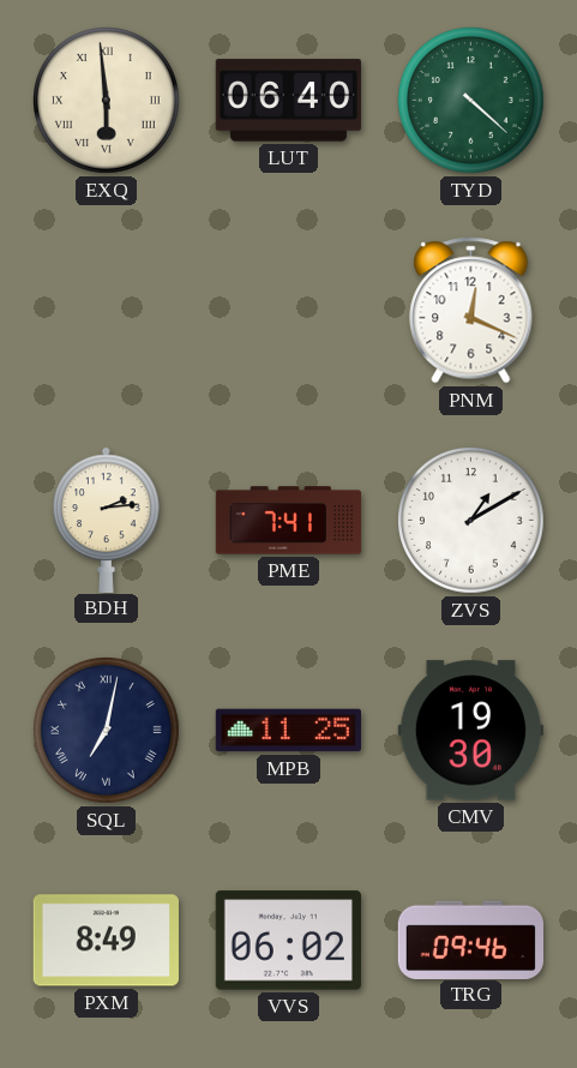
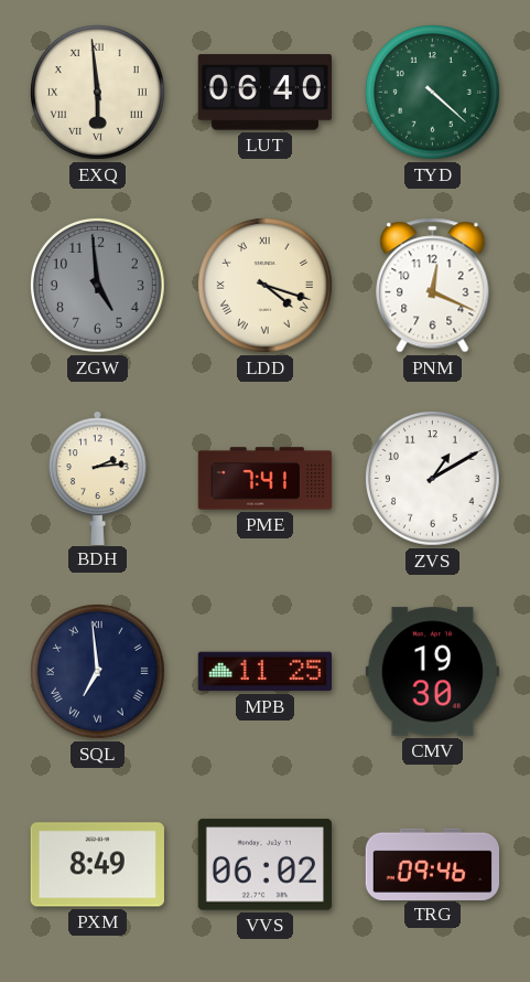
ZGW: none -> 4:59 (98, 286)
LDD: none -> 4:18 (266, 286)
SQL: 7:02 -> 6:59 (98, 672)
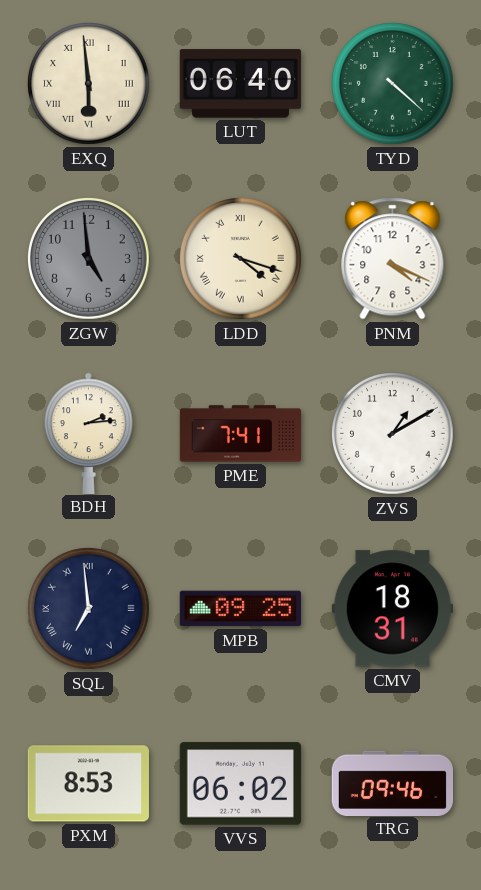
PNM: 12:19 -> 4:19 (393, 259)
MPB: 11:25 -> 09:25 (240, 609)
CMV: 19:30 -> 18:31 (392, 609)
PXM: 8:49 -> 8:53 (88, 784)
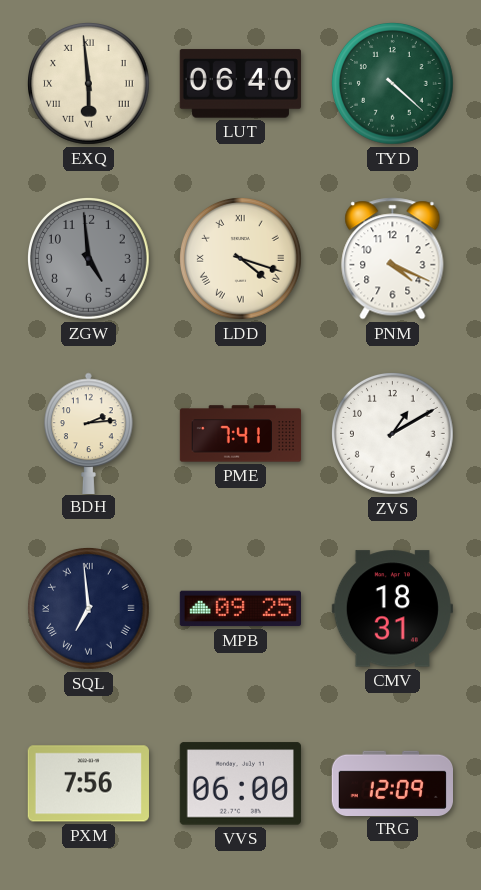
PXM: 8:53 -> 7:56 (88, 784)
VVS: 06:02 -> 06:00 (240, 784)
TRG: 09:46 -> 12:09 (392, 783)
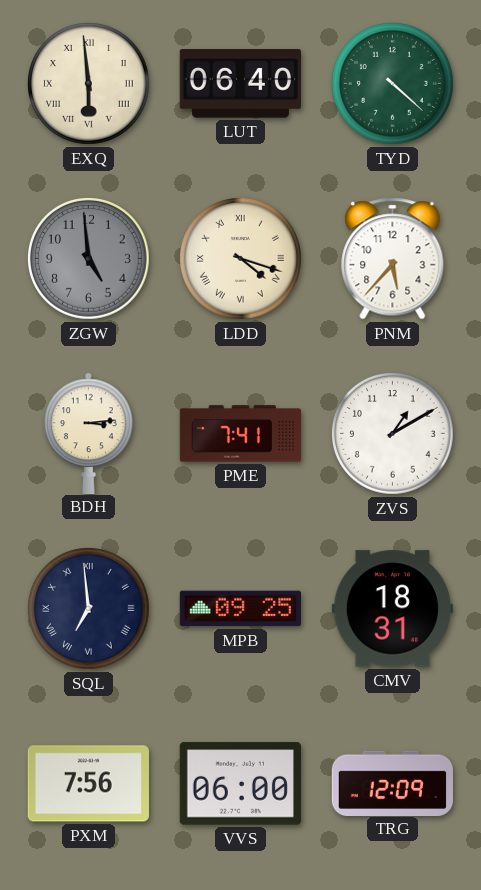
PNM: 4:19 -> 5:37 (393, 259)
BDH: 2:14 -> 3:14 (89, 433)
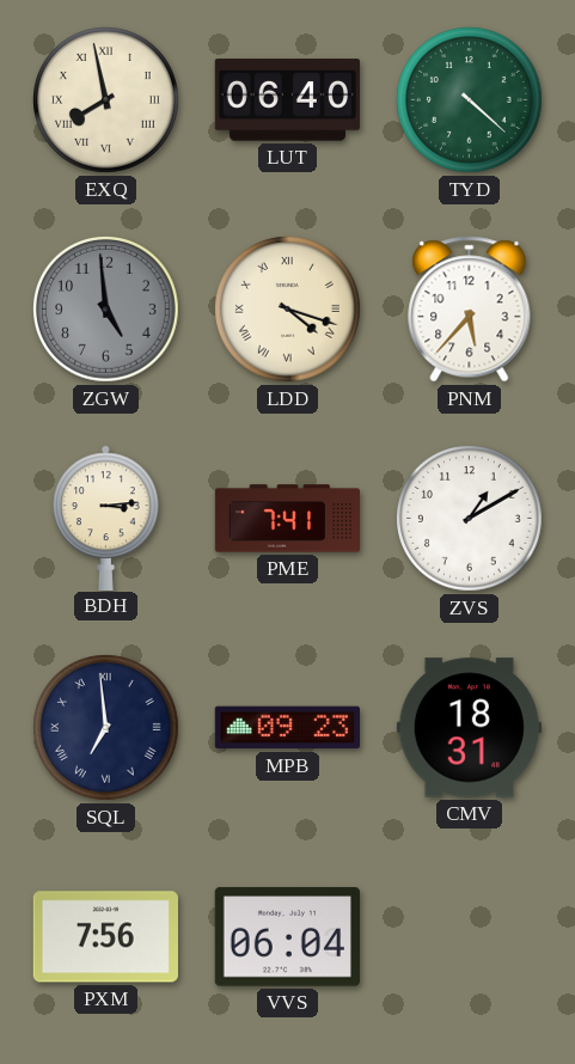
EXQ: 5:59 -> 7:58 (106, 100)
MPB: 09:25 -> 09:23 (287, 728)
VVS: 06:00 -> 06:04 (287, 937)
TRG: 12:09 -> none (392, 783)
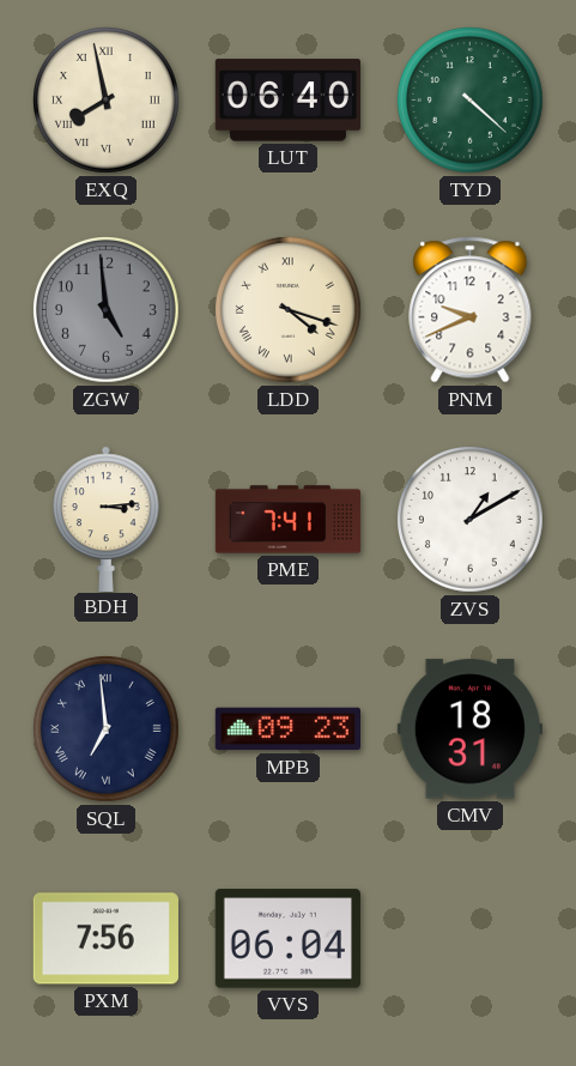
PNM: 5:37 -> 9:41 (471, 310)
